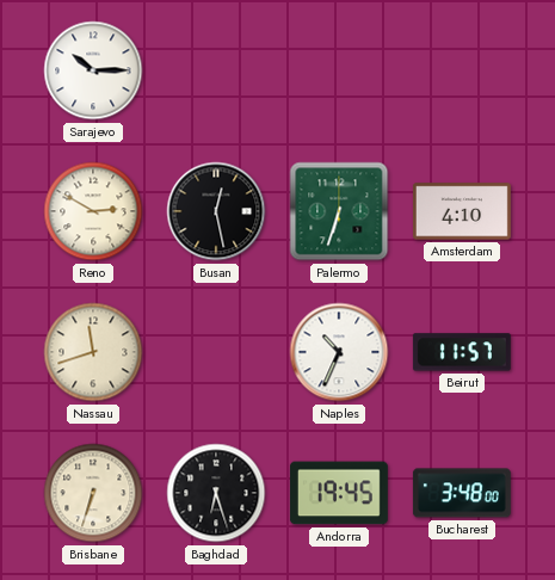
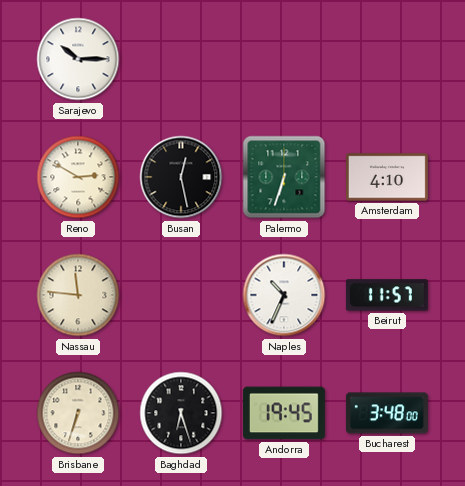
Nassau: 11:42 -> 11:46 (78, 295)
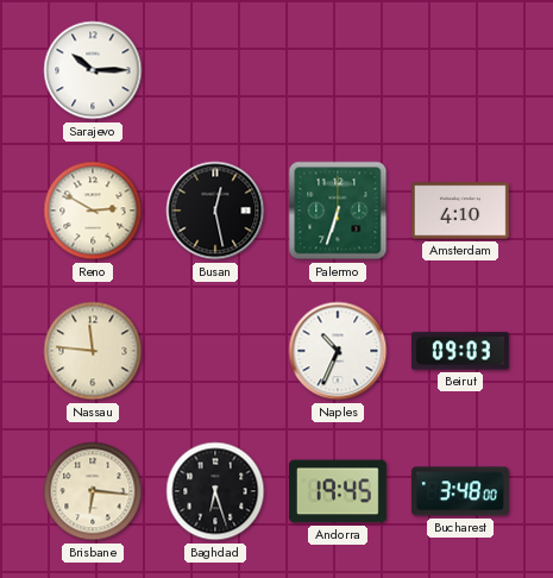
Beirut: 11:57 -> 09:03 (460, 351)
Brisbane: 6:33 -> 6:16 (93, 491)
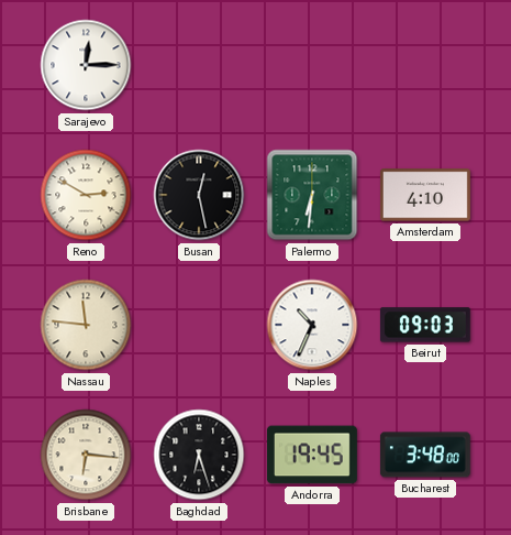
Sarajevo: 10:15 -> 12:15 (86, 65)
Palermo: 6:33 -> 6:31 (312, 195)
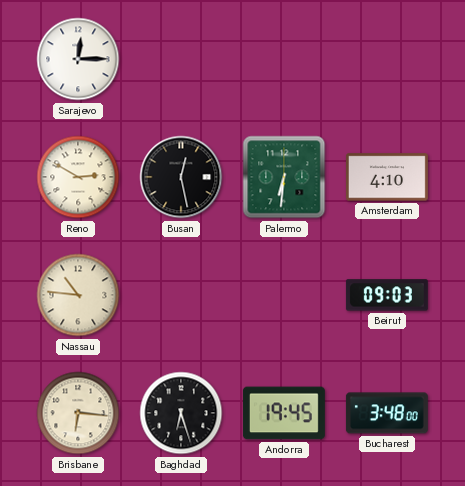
Nassau: 11:46 -> 10:46 (78, 295)
Naples: 10:34 -> none (312, 325)
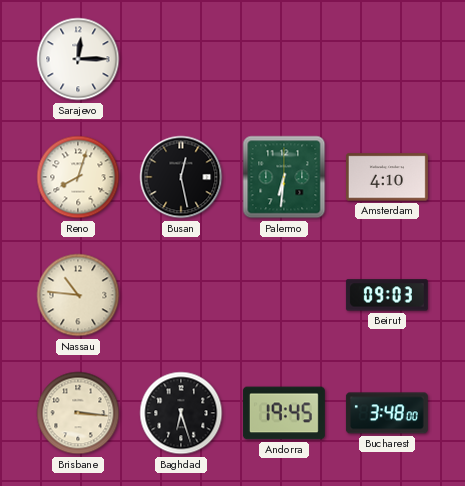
Reno: 2:50 -> 8:03 (78, 177)
Brisbane: 6:16 -> 3:16 (78, 413)
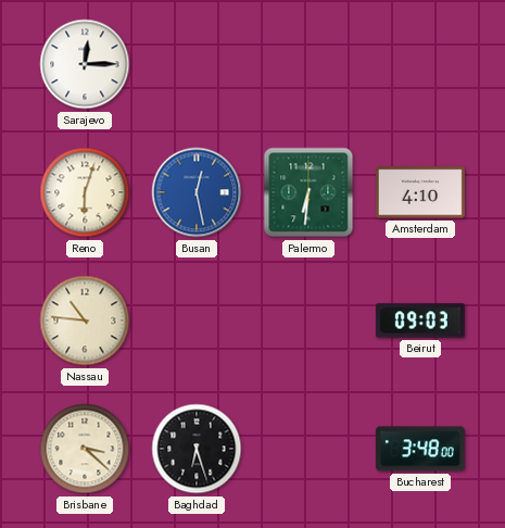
Reno: 8:03 -> 6:03 (85, 192)
Busan dial: black -> blue (197, 192)
Brisbane: 3:16 -> 3:22 (85, 449)
Andorra: 19:45 -> none (284, 413)
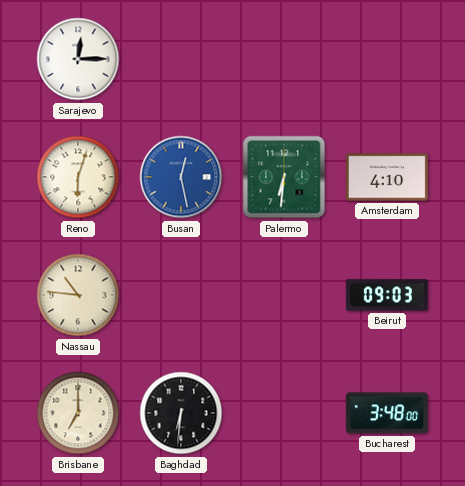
Brisbane: 3:22 -> 7:00 (78, 413)
Baghdad: 6:27 -> 6:31 (181, 413)
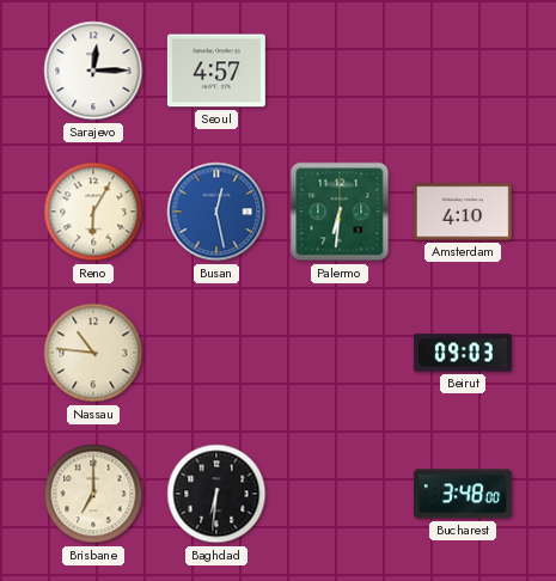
Seoul: none -> 4:57 (216, 71)
Reno: 6:03 -> 6:05 (93, 212)
